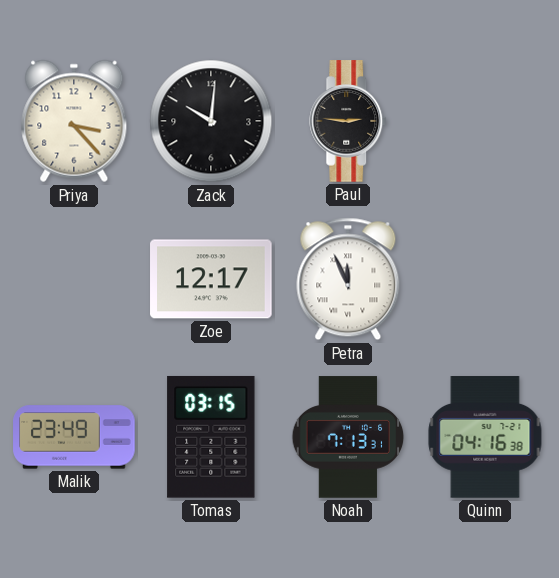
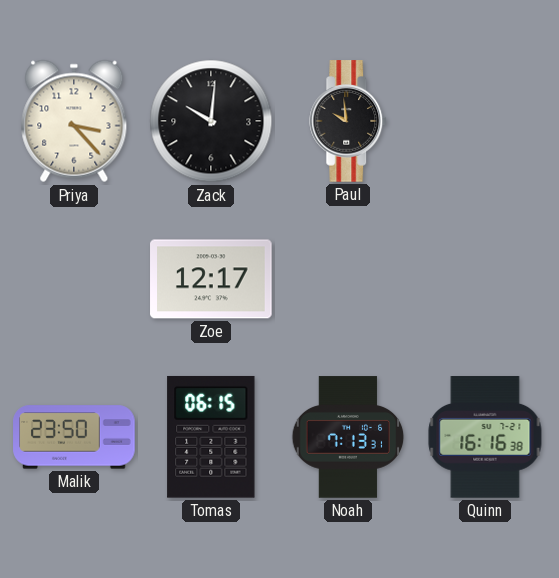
Paul: 2:46 -> 9:59 (349, 121)
Petra: 11:56 -> none (348, 279)
Malik: 23:49 -> 23:50 (74, 437)
Tomas: 03:15 -> 06:15 (211, 437)
Quinn: 04:16 -> 16:16 (485, 437)
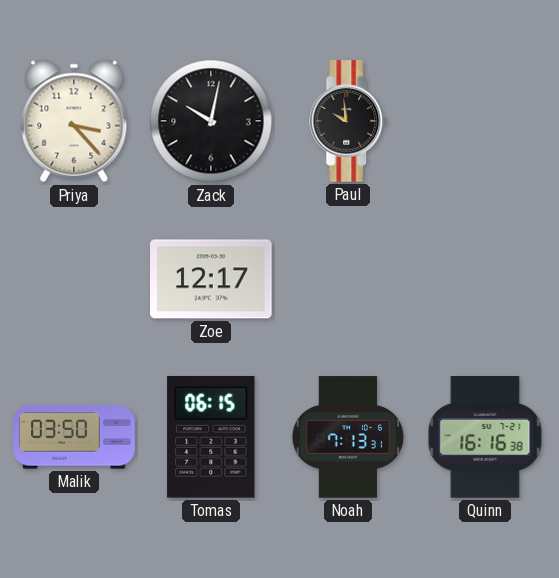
Zack: 10:01 -> 10:02 (211, 121)
Malik: 23:50 -> 03:50 (74, 437)
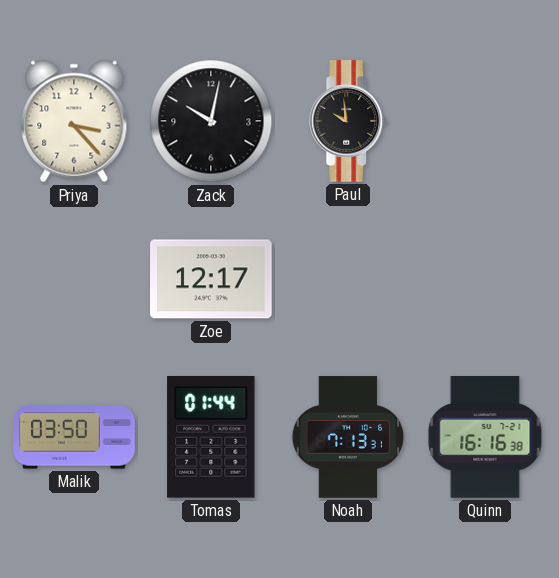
Tomas: 06:15 -> 01:44 (211, 437)
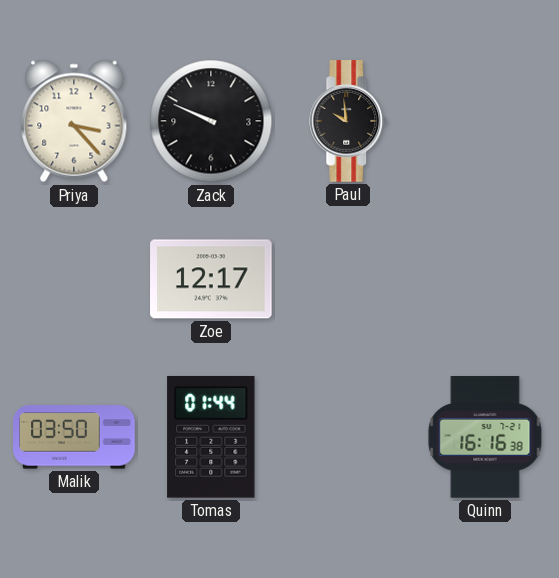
Zack: 10:02 -> 9:49 (211, 121)
Noah: 7:13 -> none (348, 437)
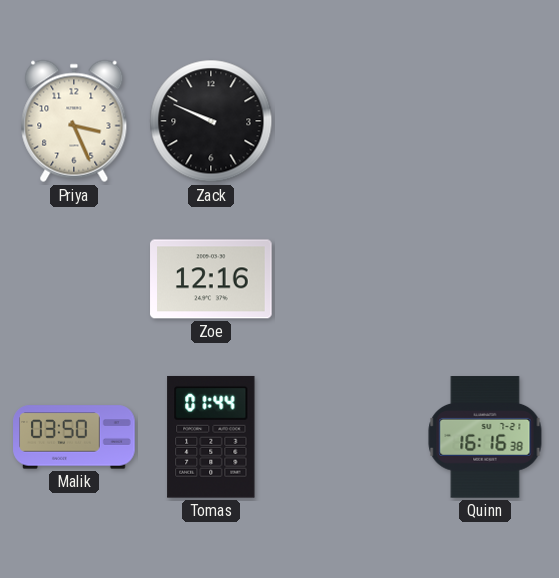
Priya: 3:23 -> 3:26 (74, 121)
Paul: 9:59 -> none (349, 121)
Zoe: 12:17 -> 12:16 (211, 279)
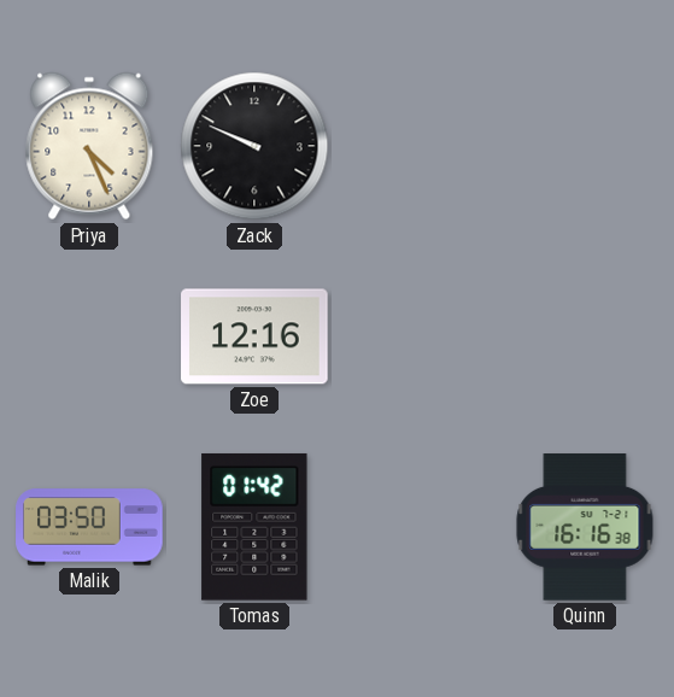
Priya: 3:26 -> 4:26 (89, 146)
Tomas: 01:44 -> 01:42 (254, 527)
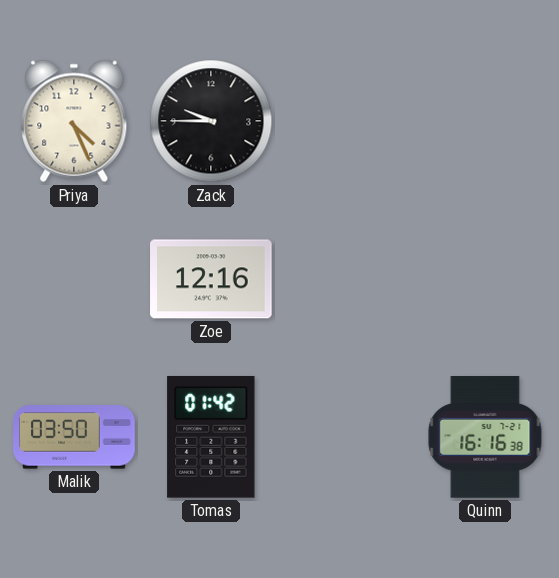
Zack: 9:49 -> 9:45 (211, 121)
